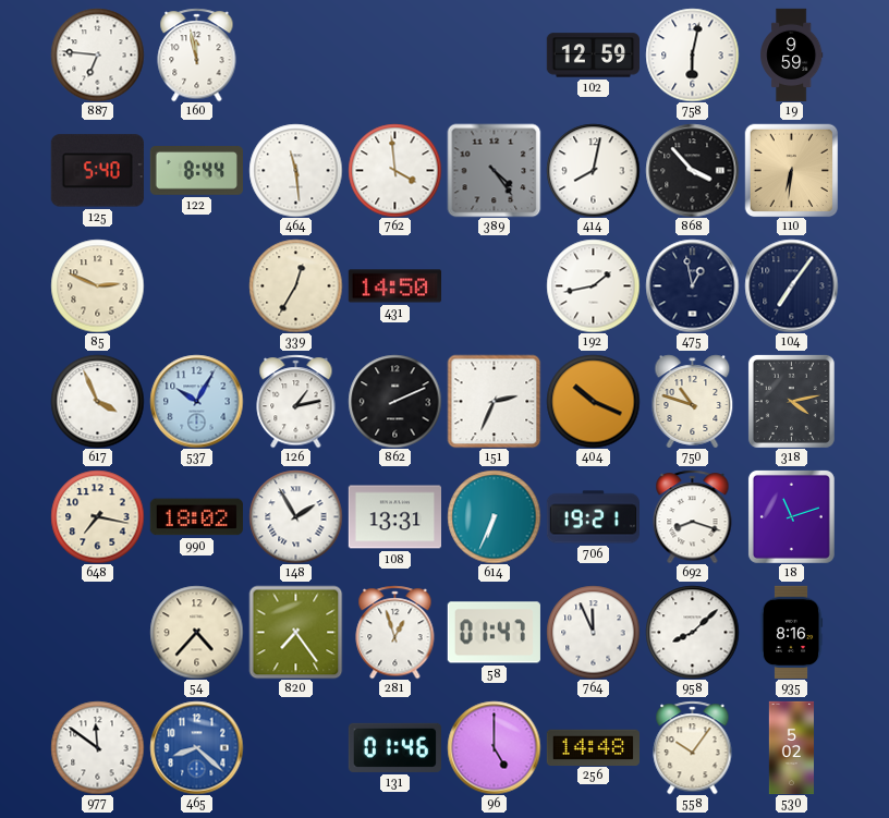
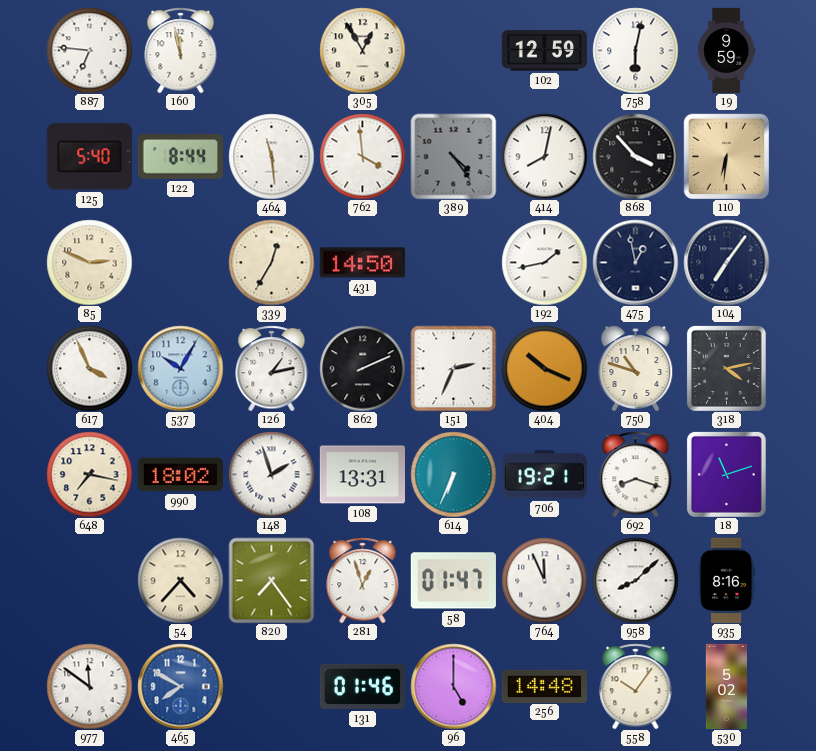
305: none -> 12:55 (362, 50)
148: 1:55 -> 1:57 (271, 474)
465: 8:22 -> 7:50 (180, 686)
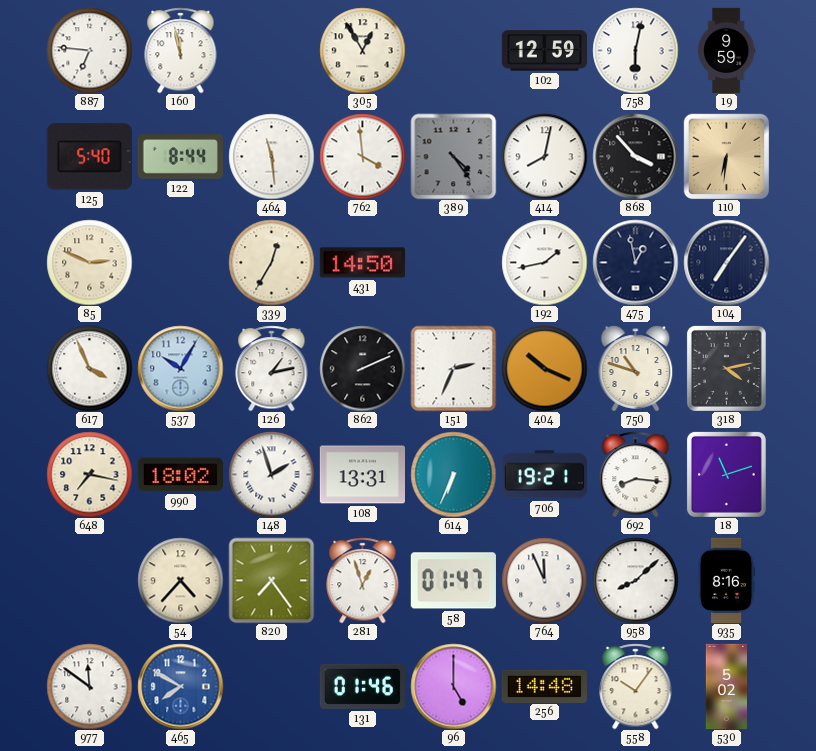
692: 8:18 -> 8:16 (636, 474)
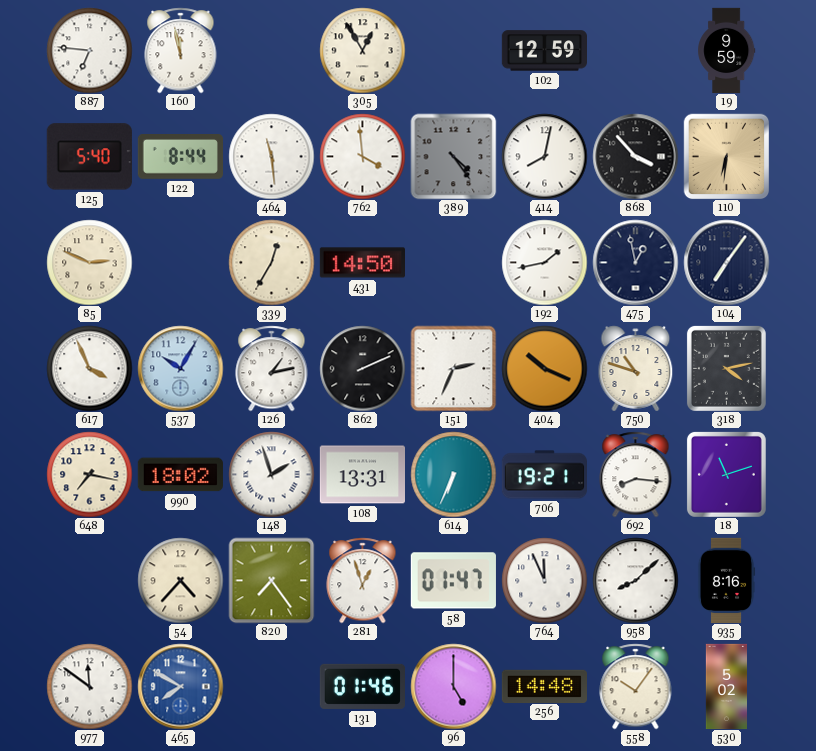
758: 6:02 -> none (635, 50)
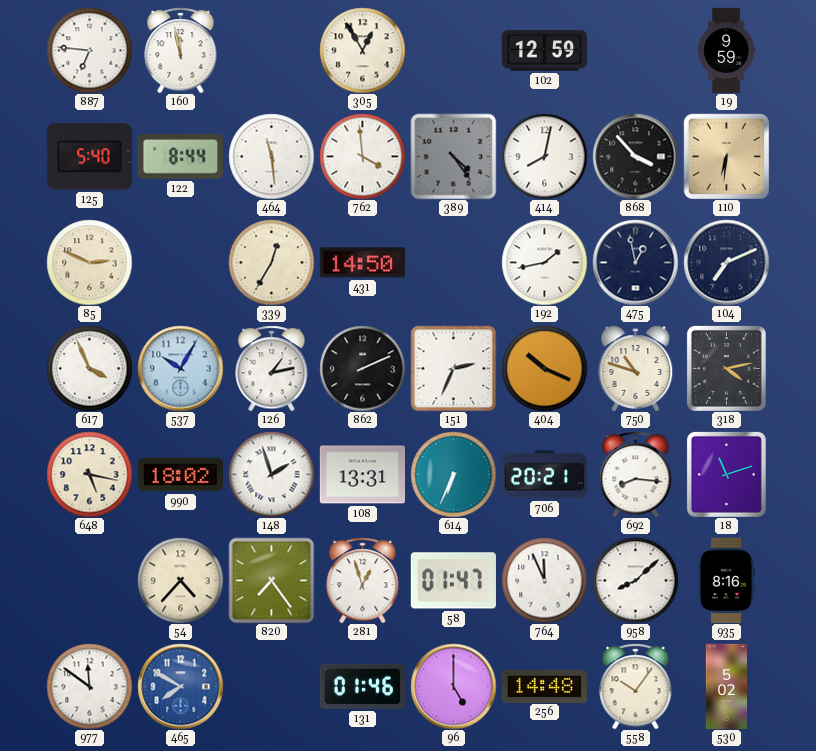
104: 7:06 -> 7:11 (726, 262)
648: 7:17 -> 5:17 (89, 474)
706: 19:21 -> 20:21 (544, 475)
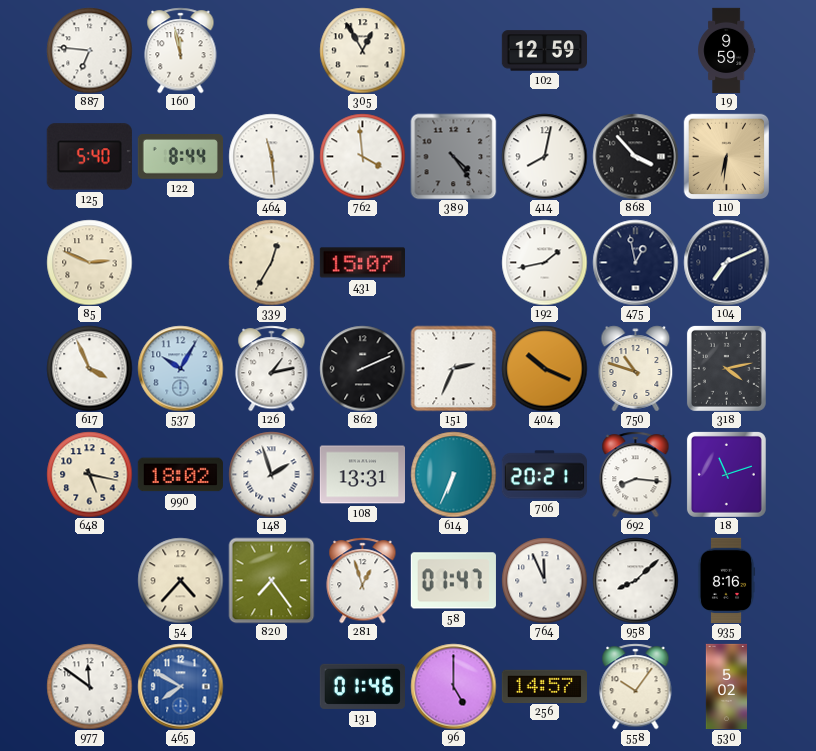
431: 14:50 -> 15:07 (362, 263)
256: 14:48 -> 14:57 (544, 686)
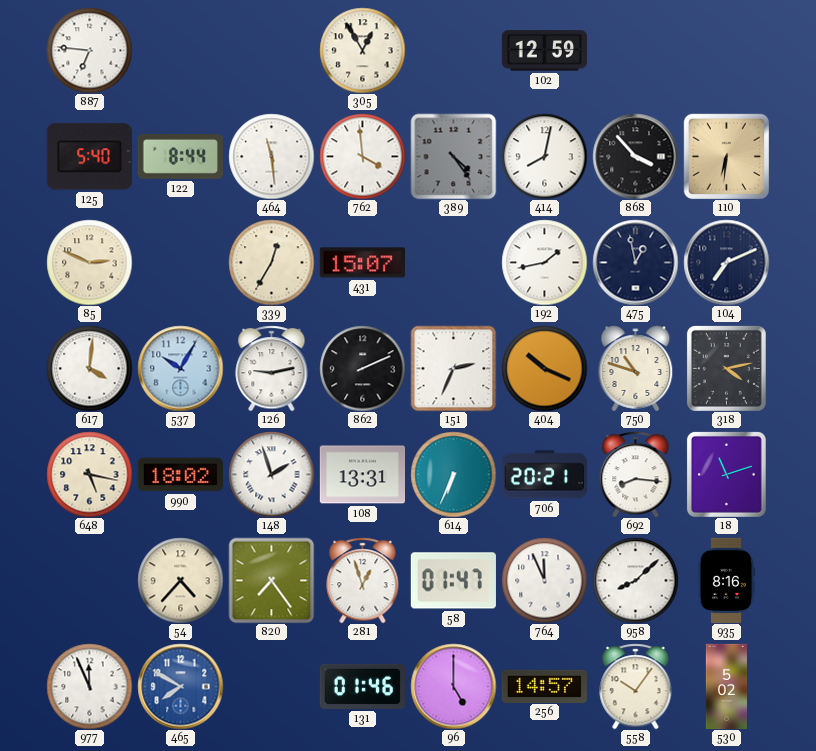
160: 11:58 -> none (181, 50)
19: 9:59 -> none (727, 50)
617: 3:56 -> 4:01 (89, 368)
126: 1:13 -> 9:13 (272, 368)
977: 11:51 -> 11:56 (89, 686)
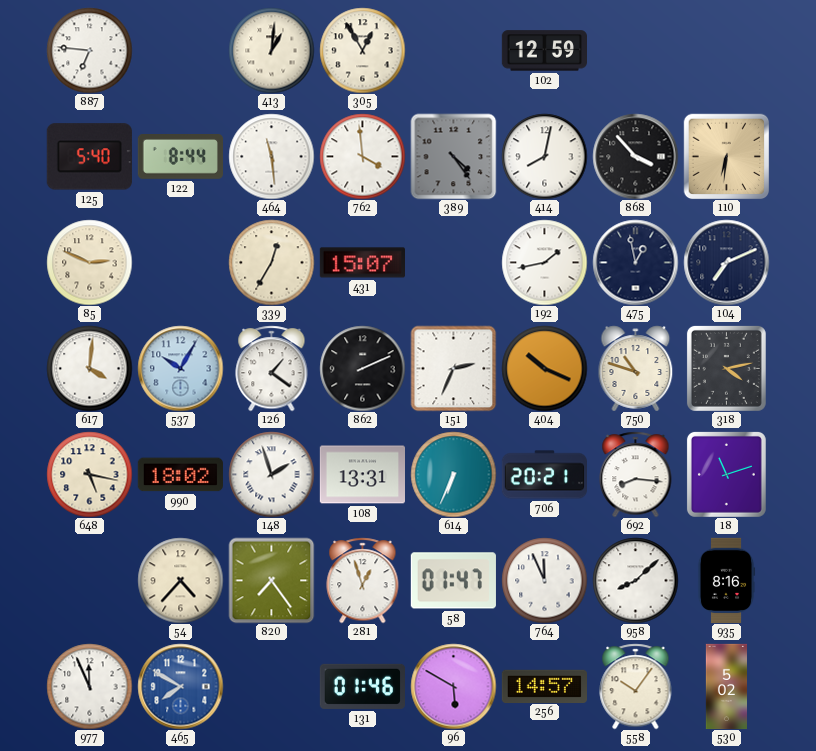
413: none -> 1:01 (271, 50)
126: 9:13 -> 1:21 (272, 368)
96: 5:00 -> 5:50 (453, 686)
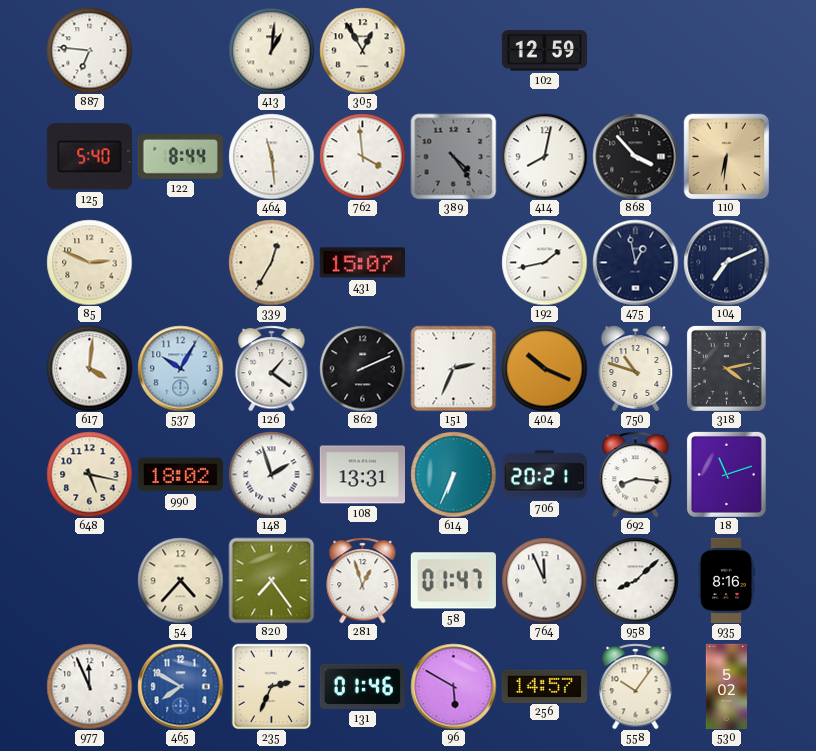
235: none -> 2:34 (272, 686)
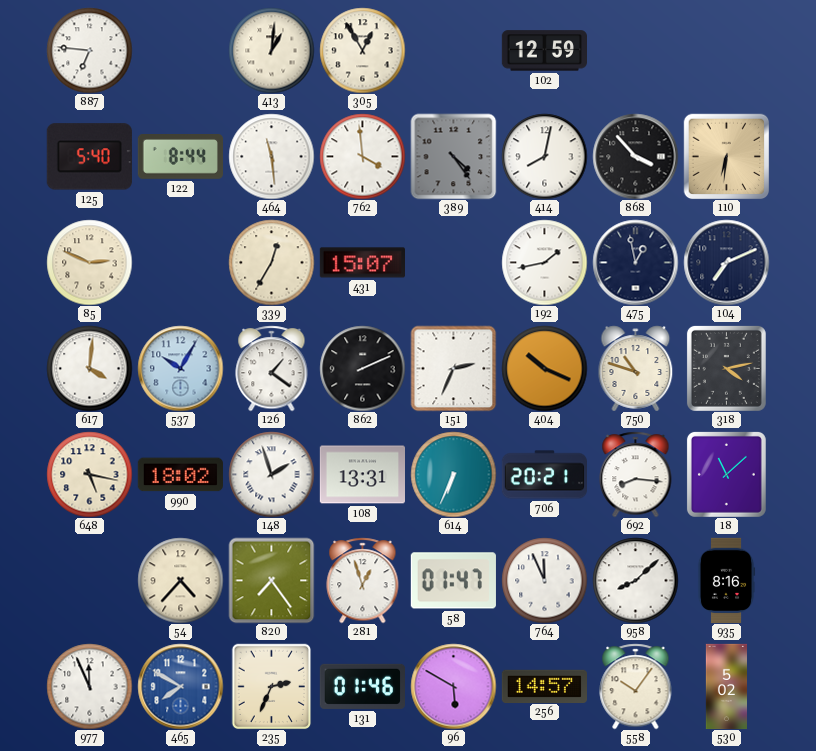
18: 11:12 -> 11:08 (726, 474)
